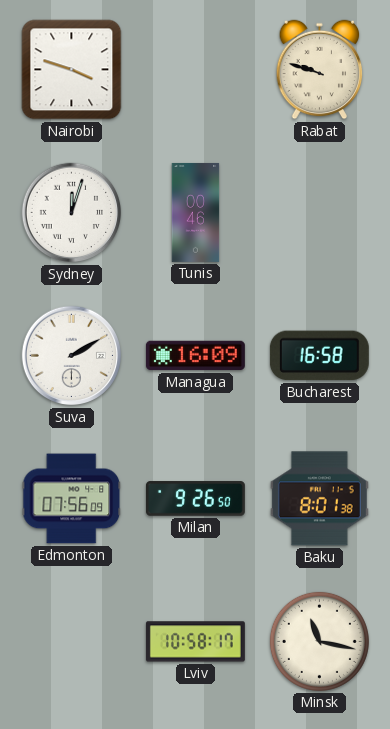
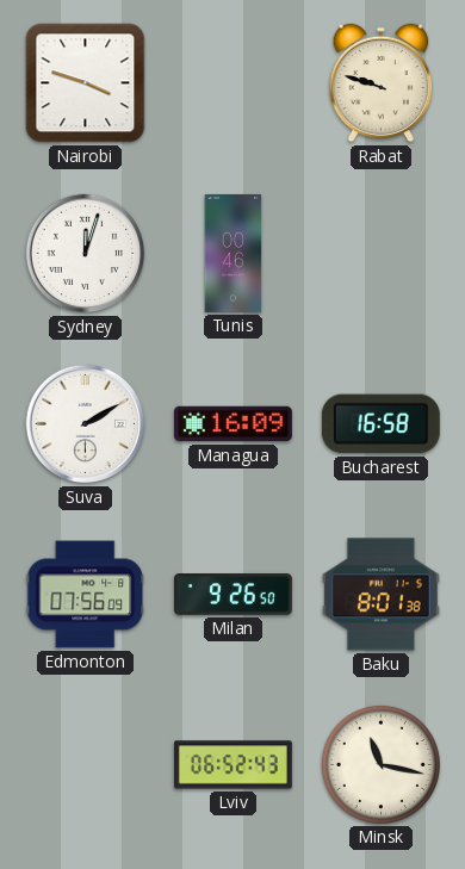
Lviv: 10:58 -> 06:52 (232, 765)
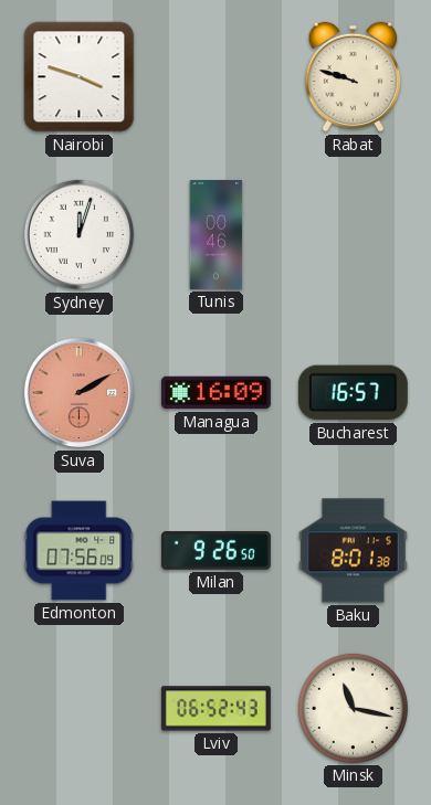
Suva dial: white -> salmon (80, 393)
Bucharest: 16:58 -> 16:57 (353, 393)
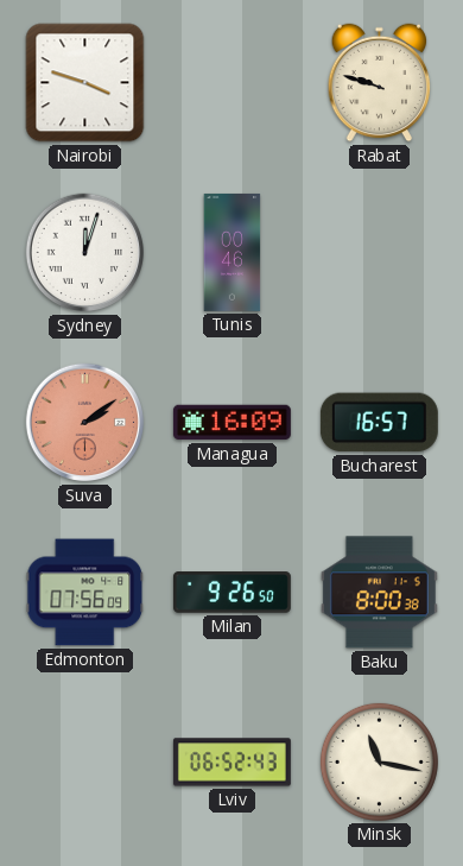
Suva: 2:10 -> 2:09 (85, 423)
Baku: 8:01 -> 8:00 (379, 593)
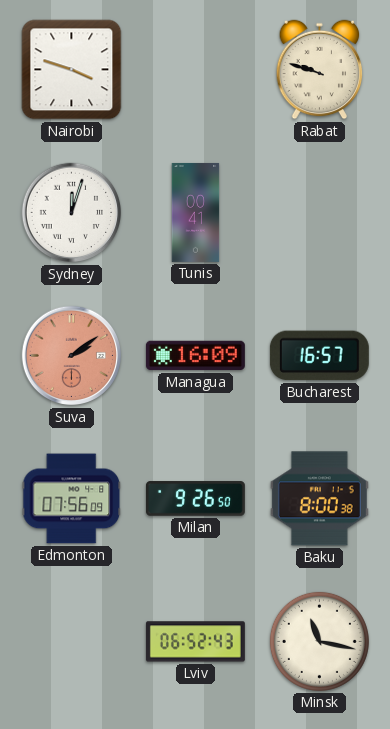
Tunis: 00:46 -> 00:41 (196, 212)
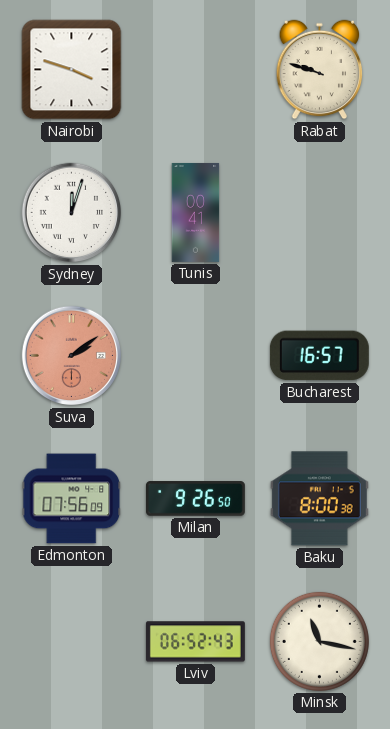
Managua: 16:09 -> none (195, 356)
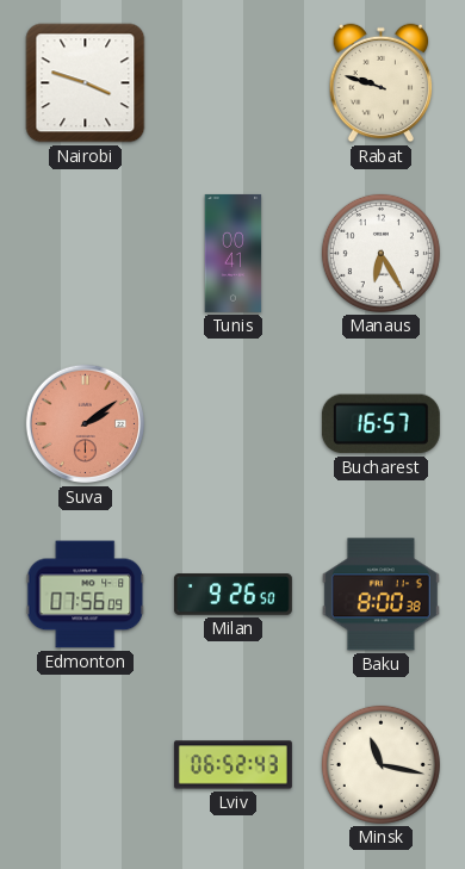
Sydney: 12:03 -> none (72, 213)
Manaus: none -> 6:25 (380, 253)
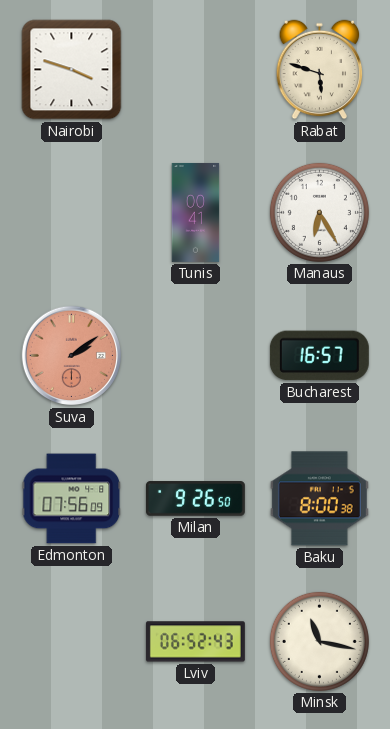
Rabat: 9:48 -> 5:48 (320, 70)
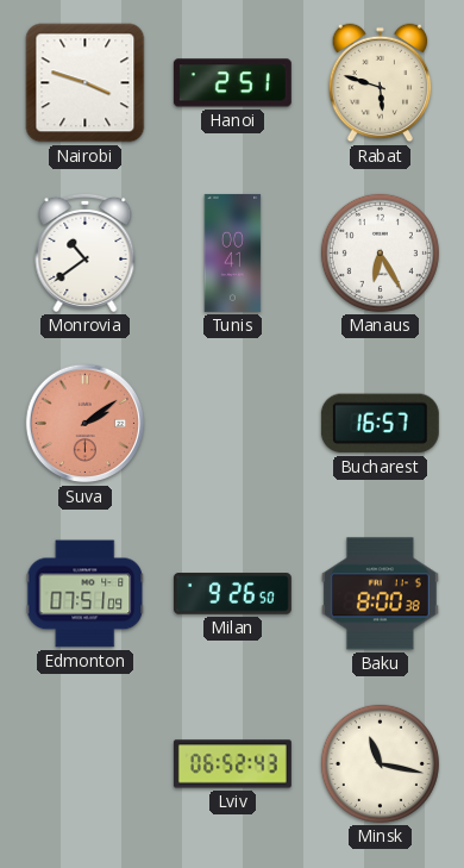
Hanoi: none -> 2:51 (232, 83)
Monrovia: none -> 10:39 (86, 252)
Edmonton: 07:56 -> 07:51 (86, 594)
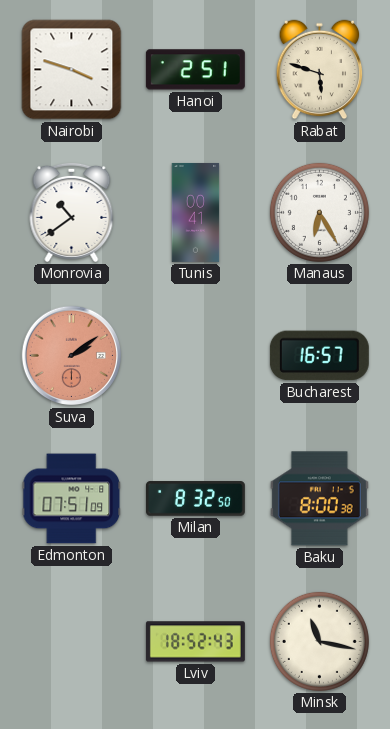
Milan: 9:26 -> 8:32 (195, 499)
Lviv: 06:52 -> 18:52 (195, 642)
